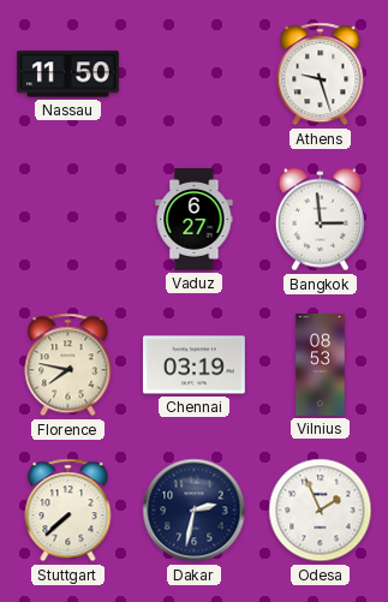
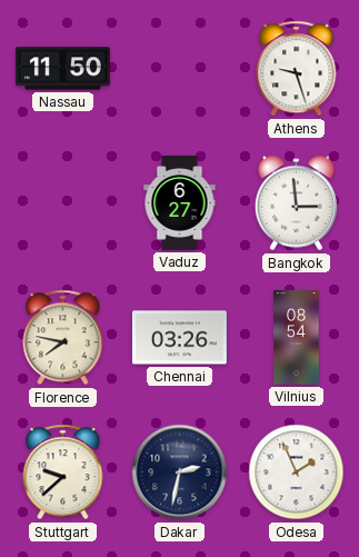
Chennai: 03:19 -> 03:26 (179, 338)
Vilnius: 08:53 -> 08:54 (297, 338)
Stuttgart: 7:38 -> 9:38 (63, 473)
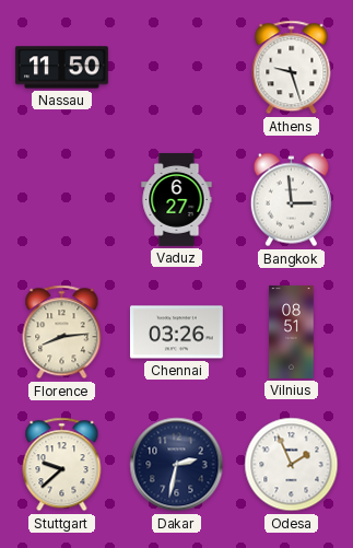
Florence: 7:47 -> 8:14 (62, 333)
Vilnius: 08:54 -> 08:51 (292, 333)
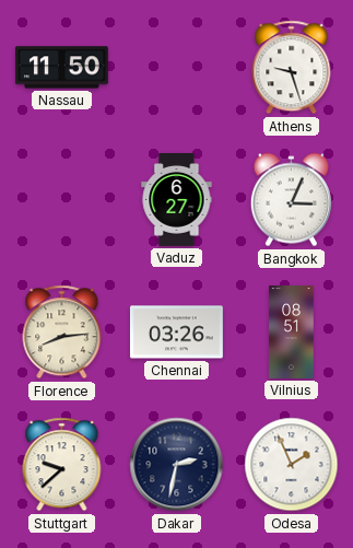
Bangkok: 2:59 -> 3:04 (291, 200)
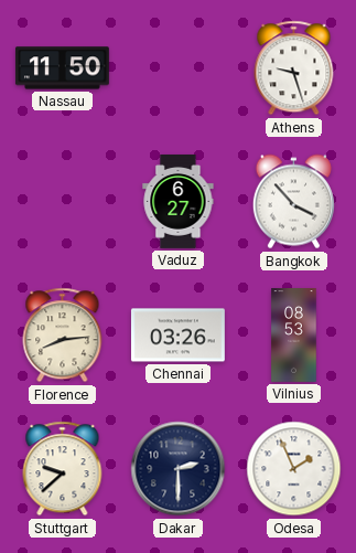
Bangkok: 3:04 -> 3:53 (293, 202)
Vilnius: 08:51 -> 08:53 (294, 336)
Dakar: 2:32 -> 2:30 (179, 469)
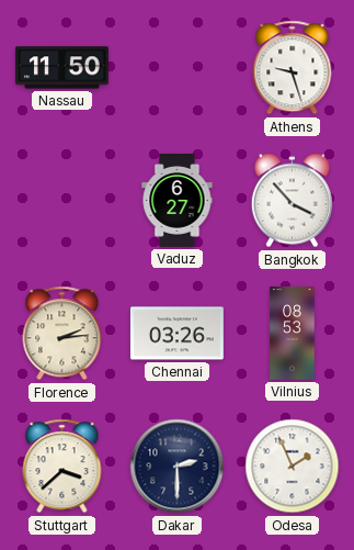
Florence: 8:14 -> 2:14 (62, 334)
Stuttgart: 9:38 -> 3:38 (62, 467)
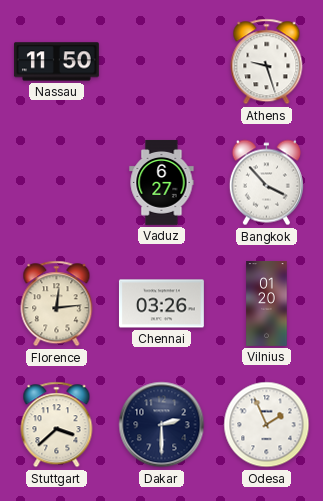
Florence: 2:14 -> 12:14 (57, 304)
Vilnius: 08:53 -> 01:20 (267, 304)
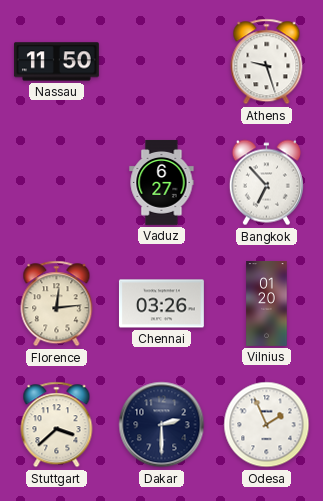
Bangkok: 3:53 -> 6:53 (266, 183)
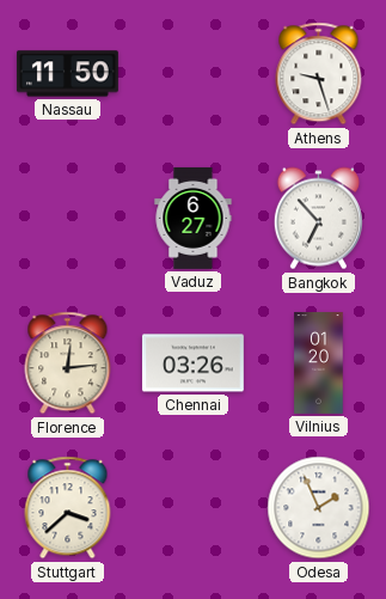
Dakar: 2:30 -> none (162, 425)
